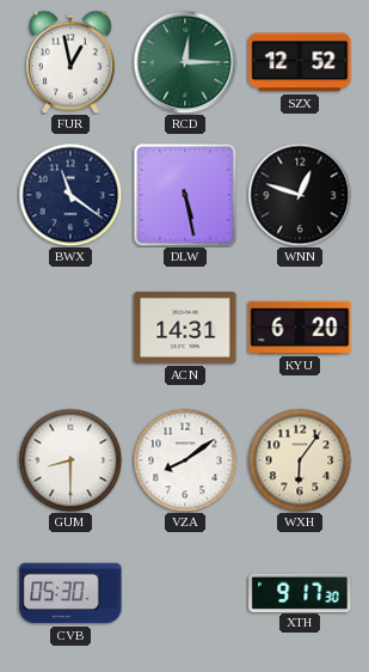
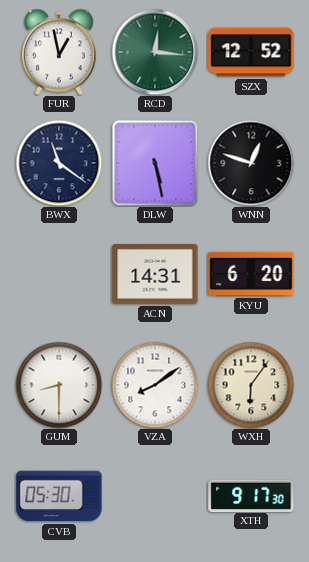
RCD: 12:15 -> 12:16 (155, 52)
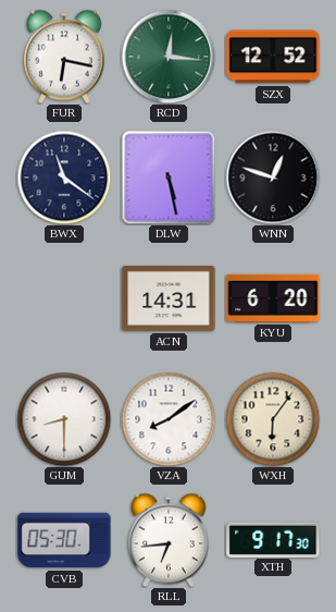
FUR: 12:58 -> 6:17 (64, 57)
RLL: none -> 6:44 (169, 540)
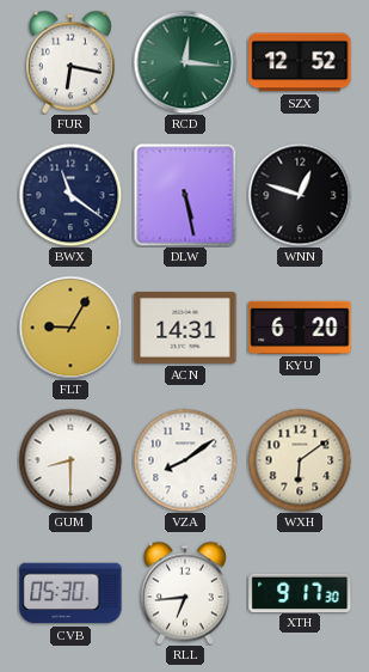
FLT: none -> 9:05 (70, 328)
WXH: 6:06 -> 6:09 (300, 460)
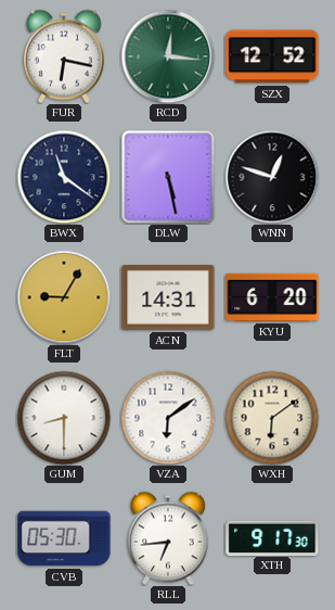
VZA: 8:09 -> 6:09 (168, 418)
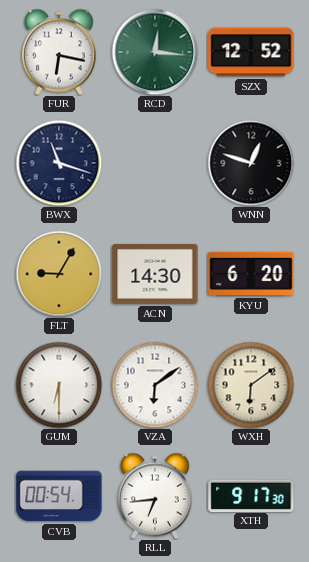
BWX: 11:21 -> 11:18 (59, 163)
DLW: 5:28 -> none (168, 177)
ACN: 14:31 -> 14:30 (155, 274)
GUM: 8:30 -> 6:30 (59, 385)
CVB: 05:30 -> 00:54 (59, 496)
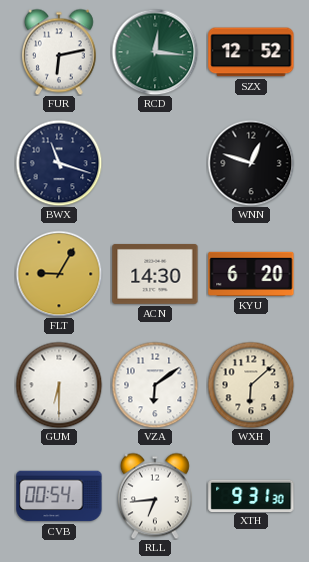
FUR: 6:17 -> 6:13 (59, 52)
WXH: 6:09 -> 6:08 (251, 385)
XTH: 9:17 -> 9:31 (251, 495)
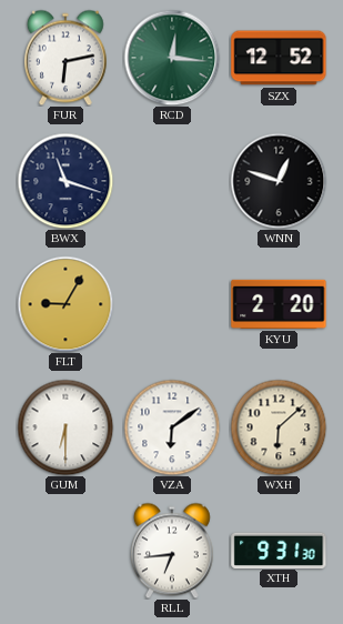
ACN: 14:30 -> none (155, 274)
KYU: 6:20 -> 2:20 (279, 304)
CVB: 00:54 -> none (59, 496)
